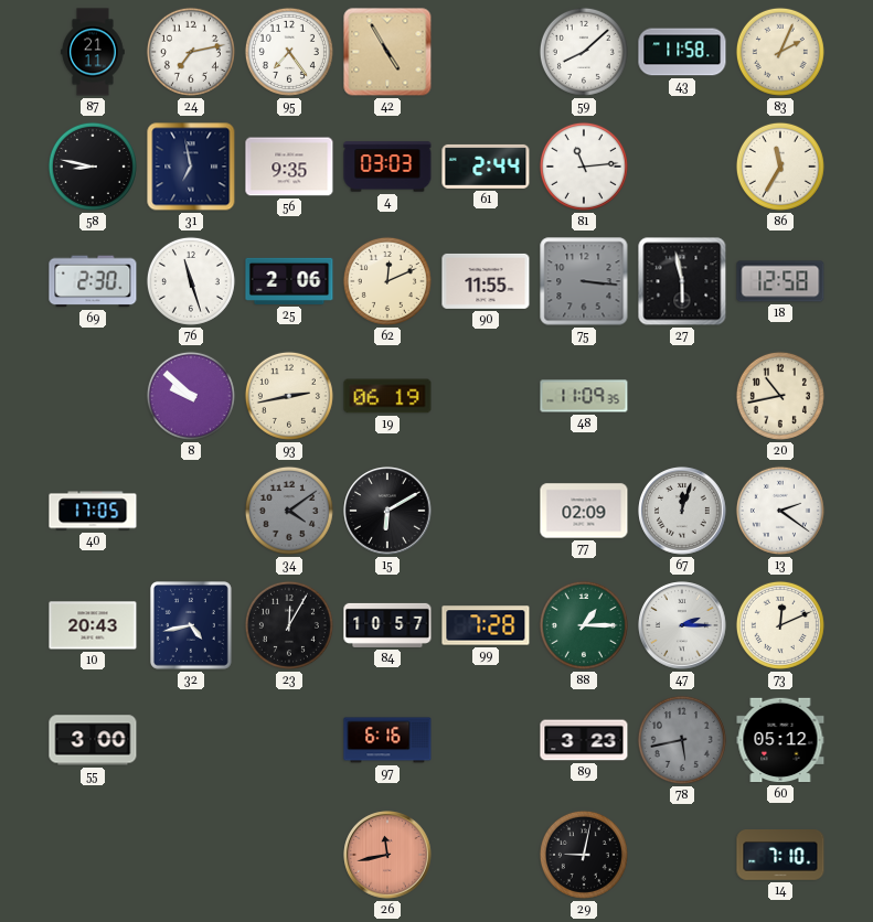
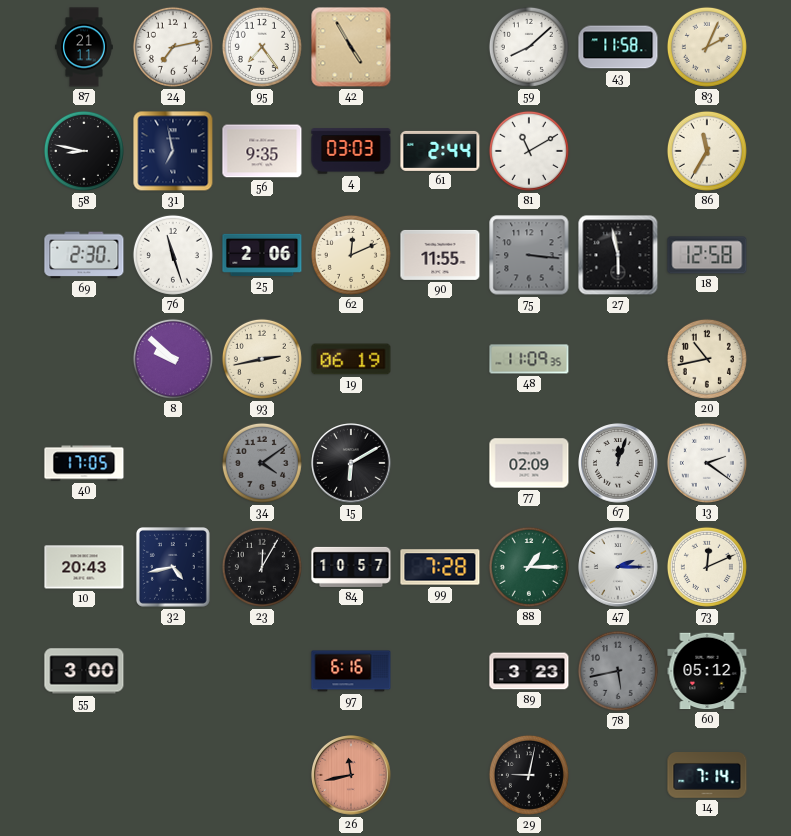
81: 11:14 -> 11:10 (529, 151)
14: 7:10 -> 7:14 (707, 776)
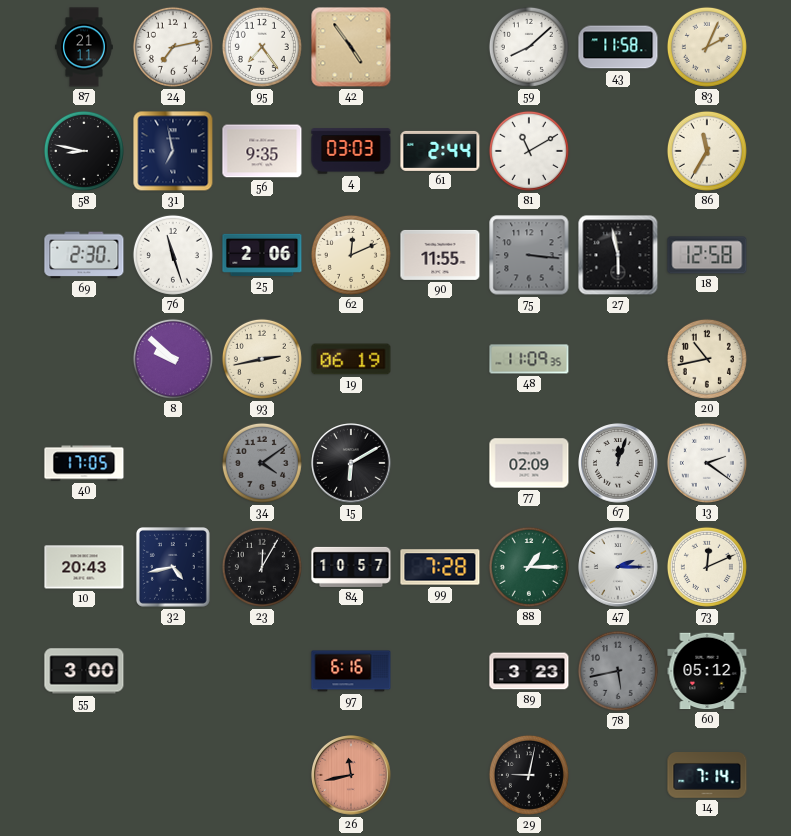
42: 4:55 -> 4:54 (351, 47)
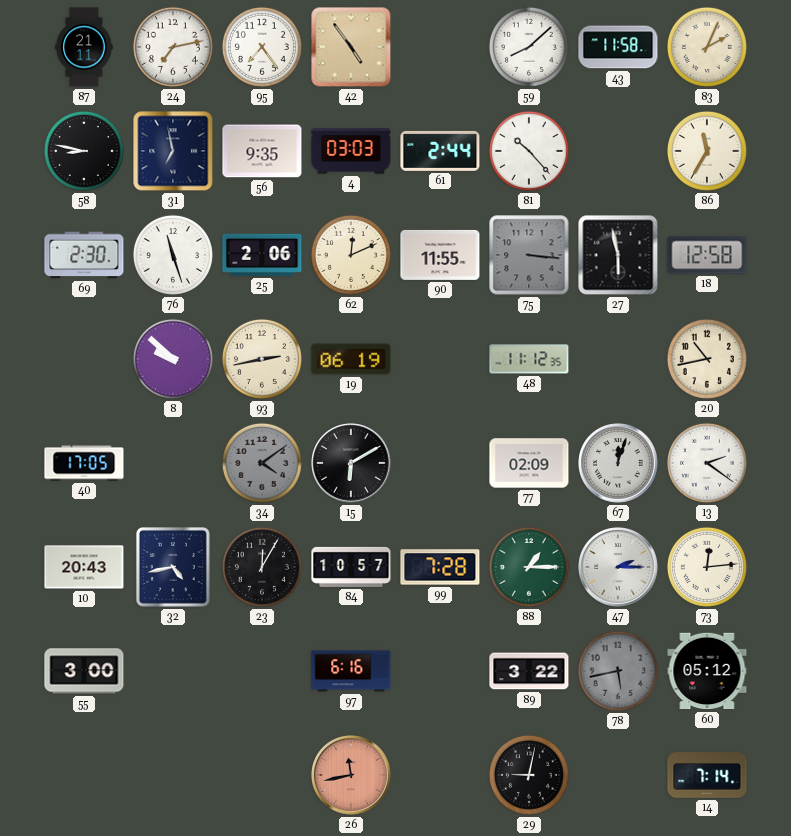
81: 11:10 -> 10:23 (529, 151)
48: 11:09 -> 11:12 (529, 359)
73: 12:11 -> 12:14 (707, 567)
89: 3:23 -> 3:22 (529, 671)
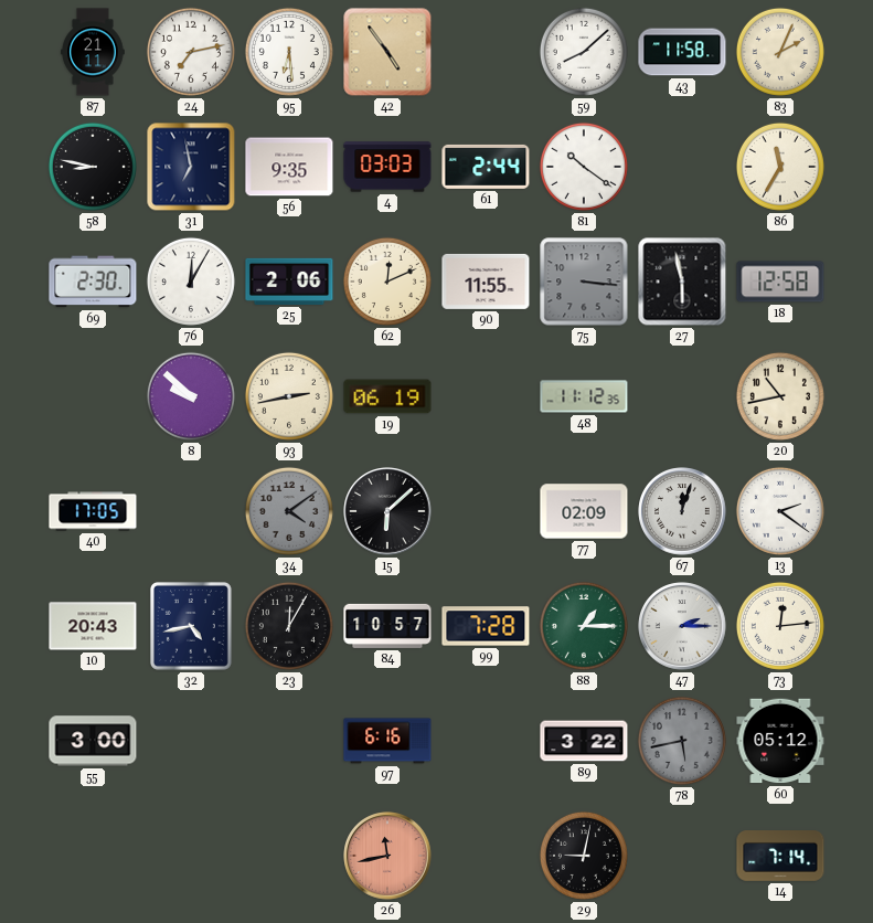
95: 7:24 -> 6:29 (289, 52)
81: 10:23 -> 10:21 (584, 167)
76: 11:27 -> 12:05 (191, 282)
15: 6:10 -> 6:08 (387, 511)
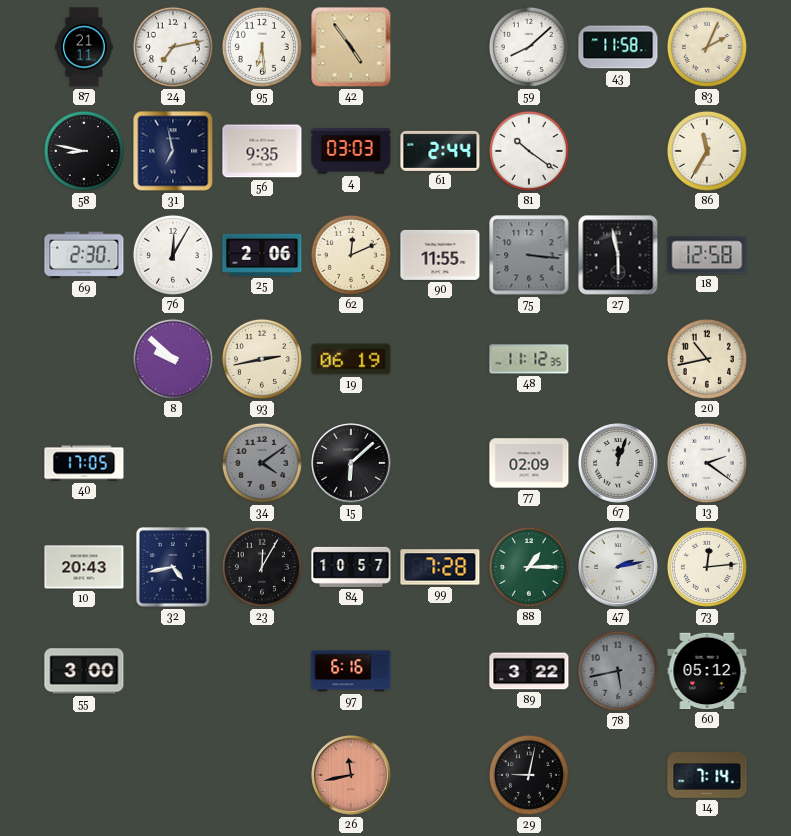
47: 2:15 -> 2:13 (618, 567)
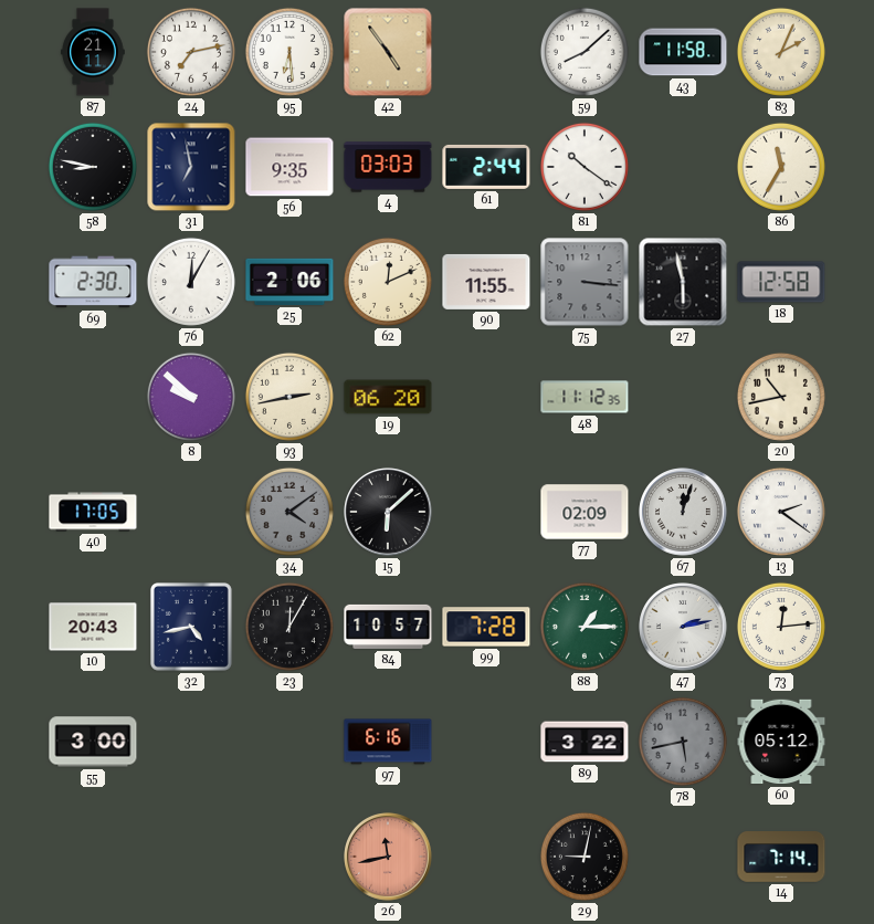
19: 06:19 -> 06:20 (388, 397)
